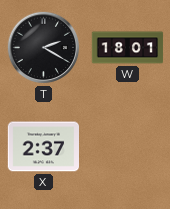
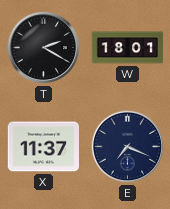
X: 2:37 -> 11:37 (44, 147)
E: none -> 7:19 (128, 147)
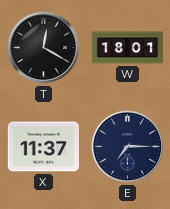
T: 2:20 -> 12:20 (44, 48)
E: 7:19 -> 7:15 (128, 147)
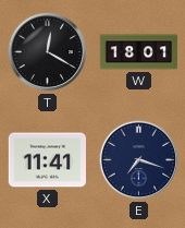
X: 11:37 -> 11:41 (48, 160)
E: 7:15 -> 7:18 (139, 160)
